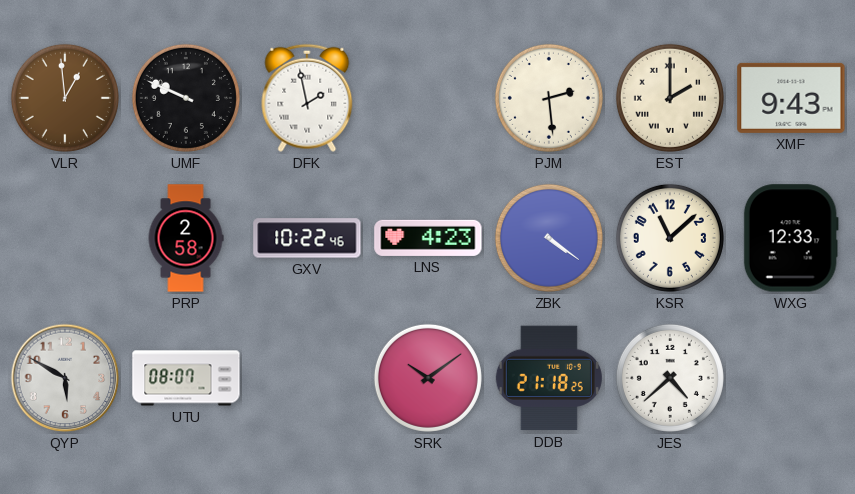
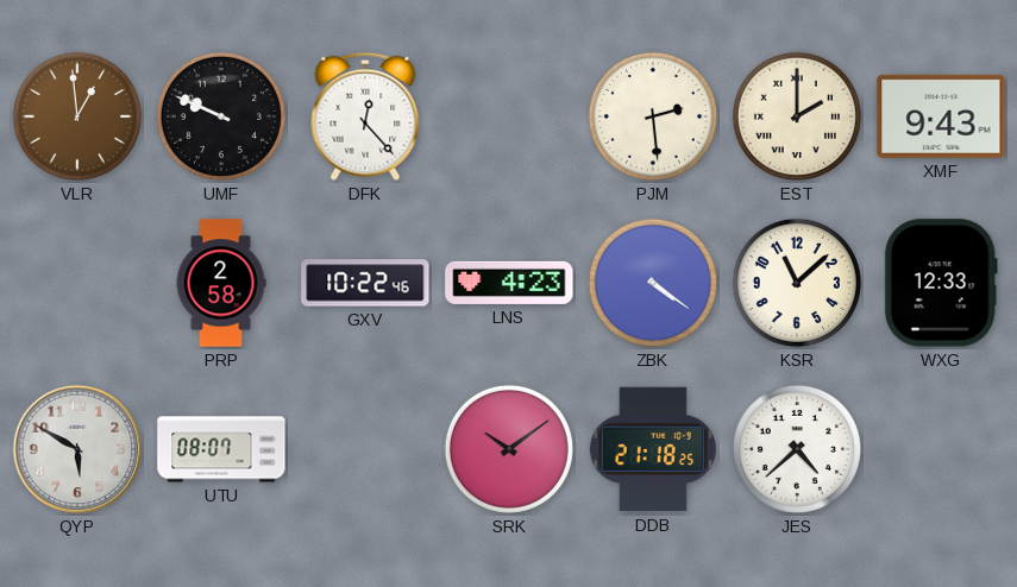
DFK: 1:58 -> 12:23 (365, 116)
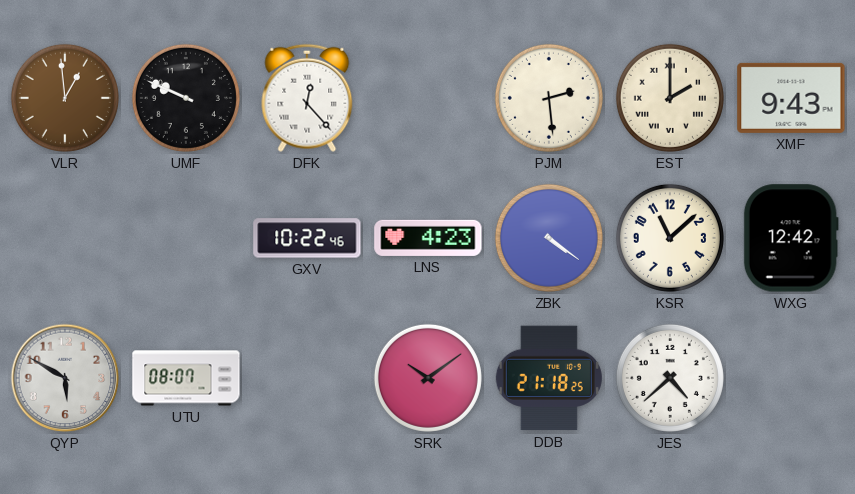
PRP: 2:58 -> none (221, 283)
WXG: 12:33 -> 12:42 (791, 238)
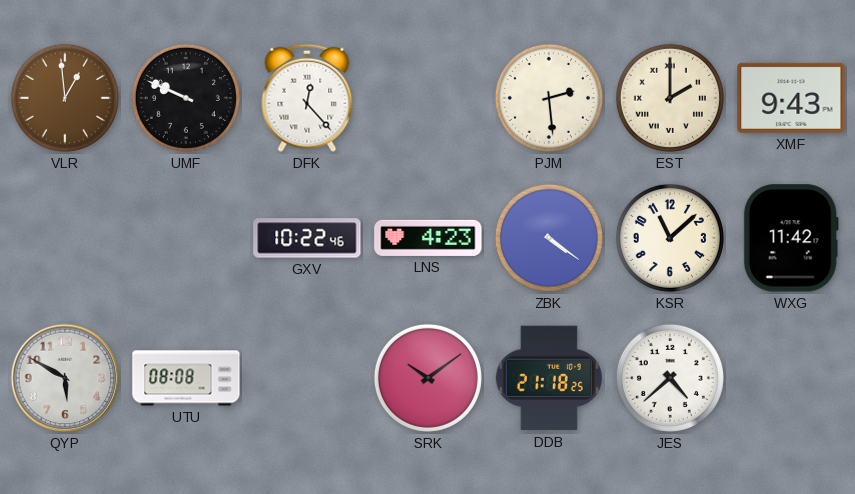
WXG: 12:42 -> 11:42 (791, 238)
UTU: 08:07 -> 08:08 (186, 378)
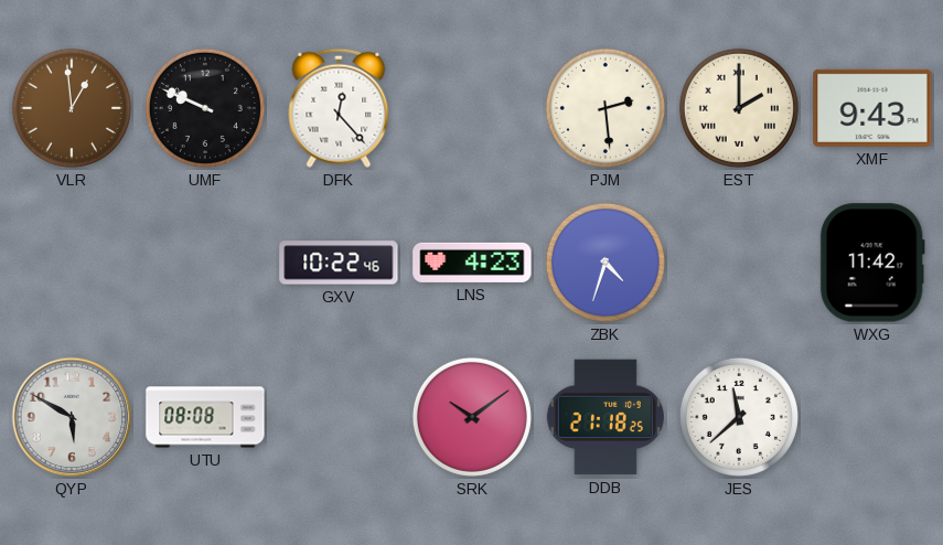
ZBK: 4:21 -> 4:33 (606, 263)
KSR: 11:08 -> none (670, 238)
JES: 4:38 -> 11:38 (739, 417)
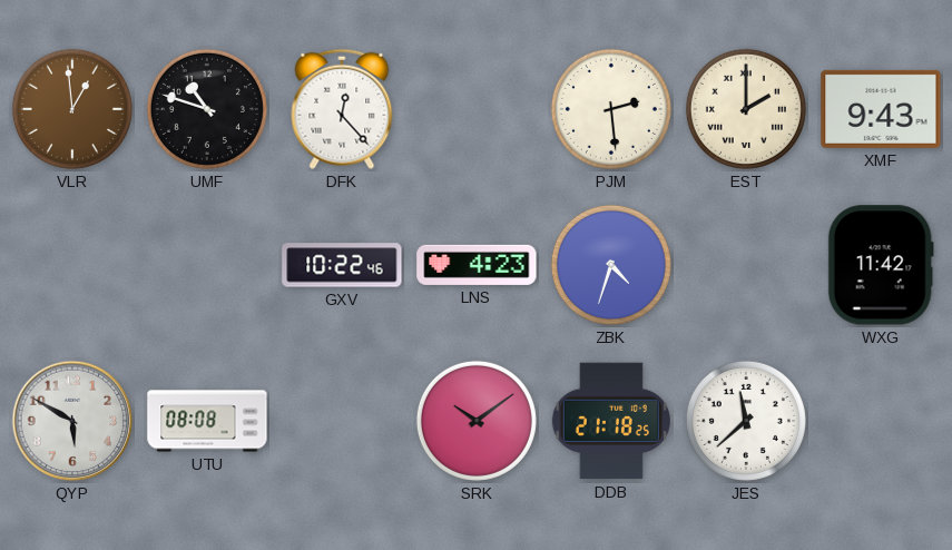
UMF: 9:49 -> 10:48 (207, 109)
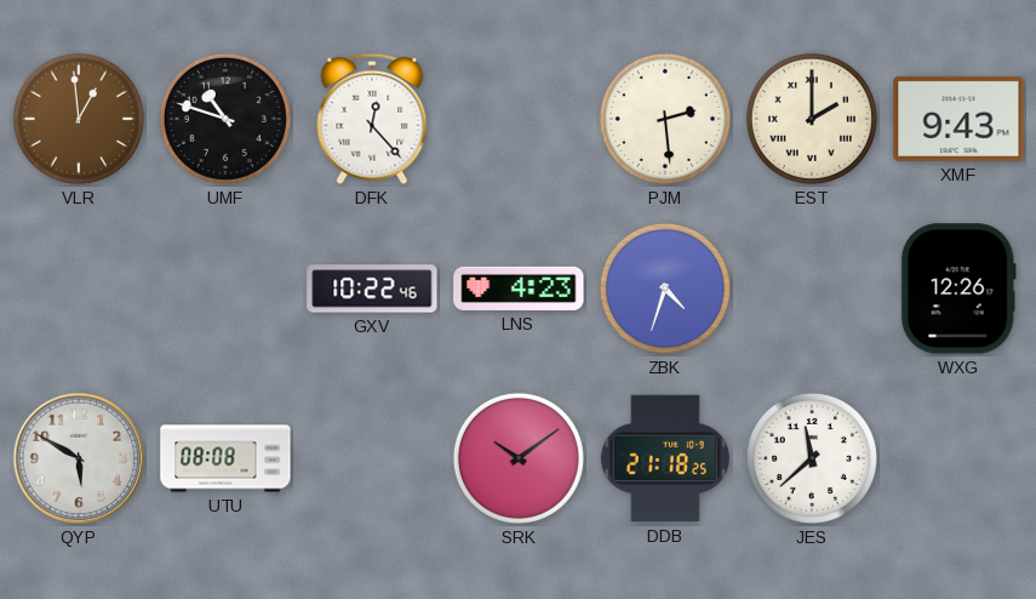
WXG: 11:42 -> 12:26 (958, 289)
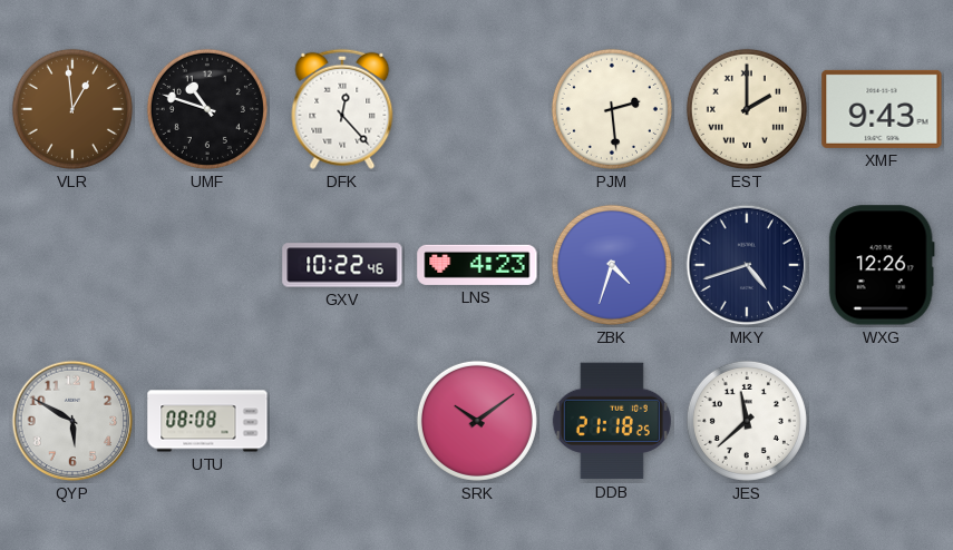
MKY: none -> 4:42 (747, 265)
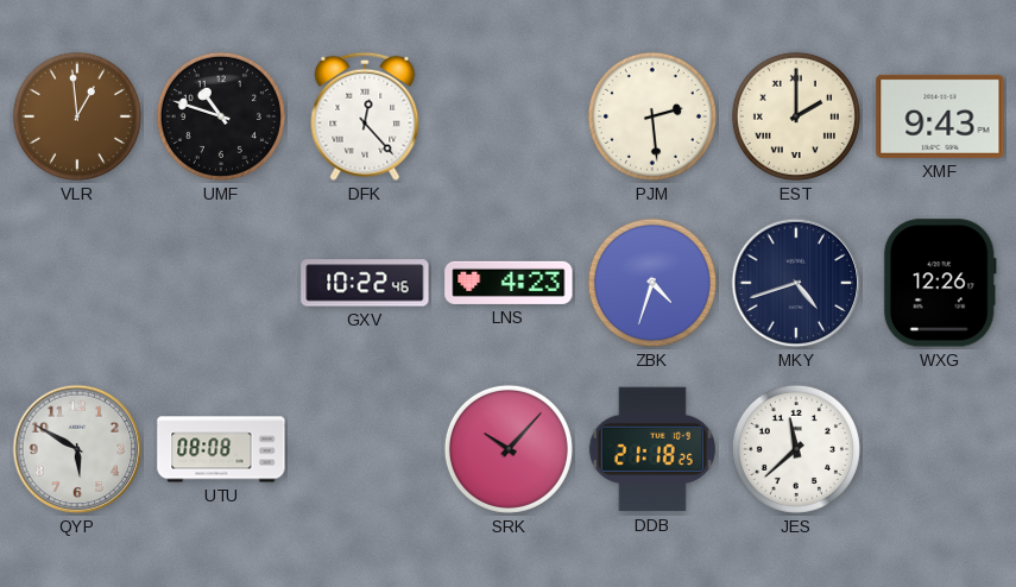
SRK: 10:09 -> 10:07 (509, 449)
